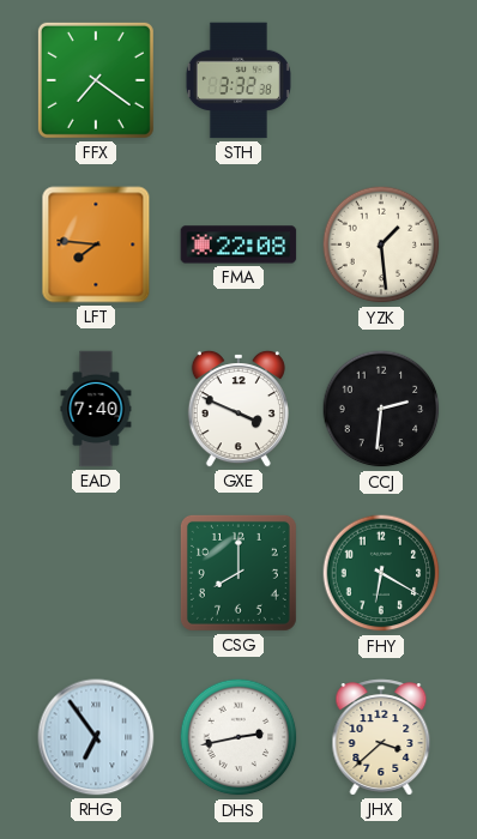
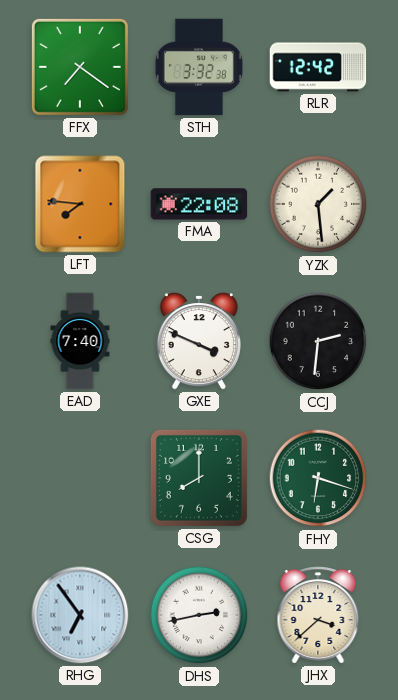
RLR: none -> 12:42 (318, 67)
FHY: 6:20 -> 6:18 (318, 478)
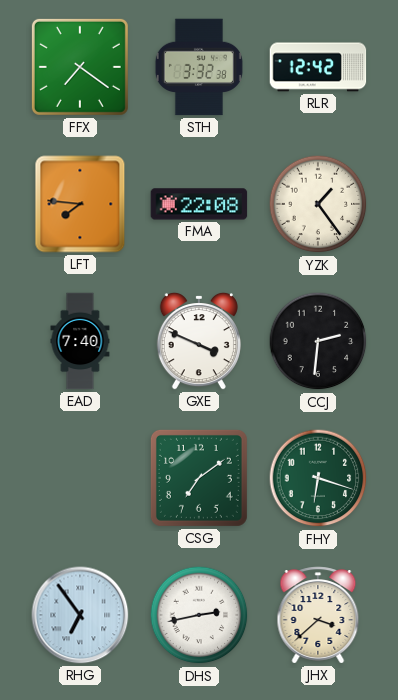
YZK: 1:29 -> 1:24 (318, 204)
CSG: 8:00 -> 7:09 (199, 478)
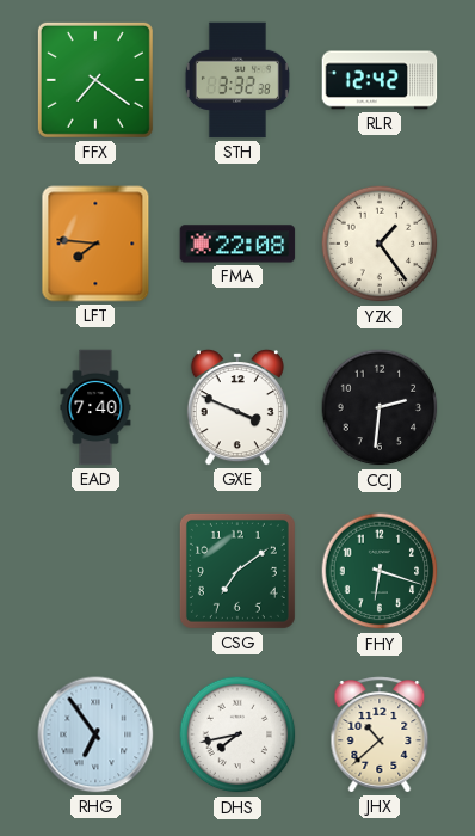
DHS: 2:43 -> 7:43 (237, 734)
JHX: 3:38 -> 10:38 (380, 734)
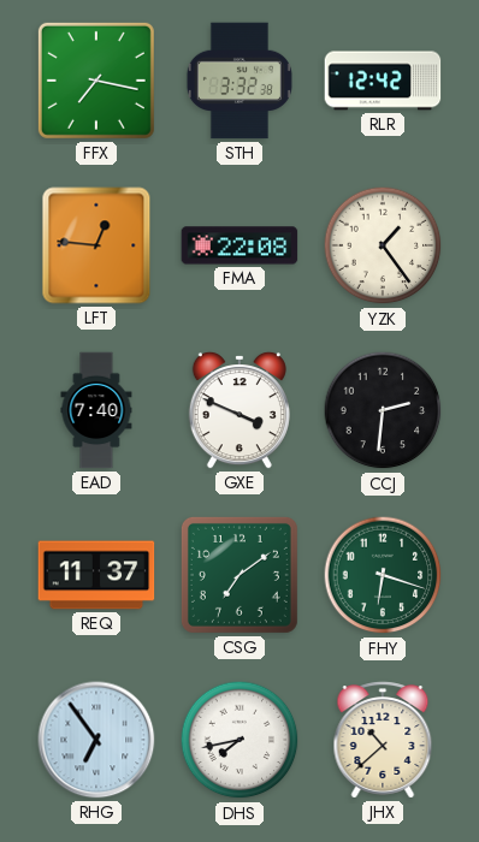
FFX: 7:21 -> 7:17 (96, 81)
LFT: 7:46 -> 12:46 (96, 245)
REQ: none -> 11:37 (96, 575)
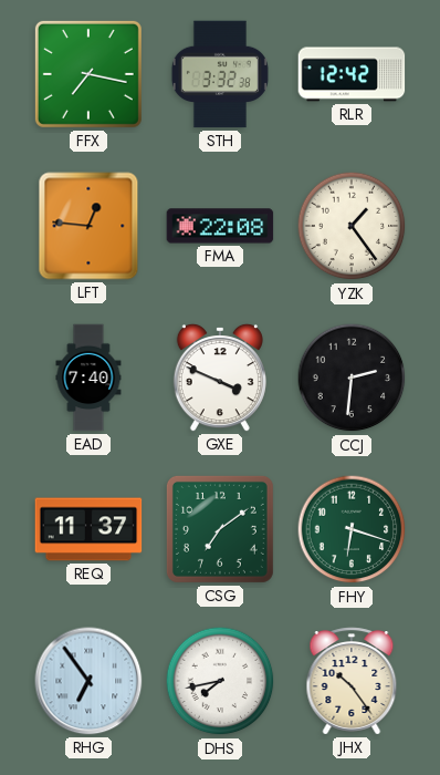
JHX: 10:38 -> 10:24 (352, 681)
